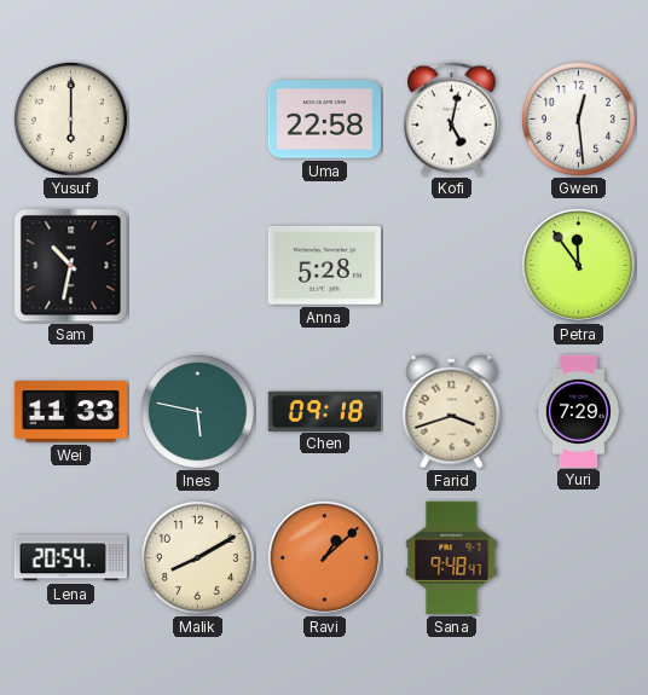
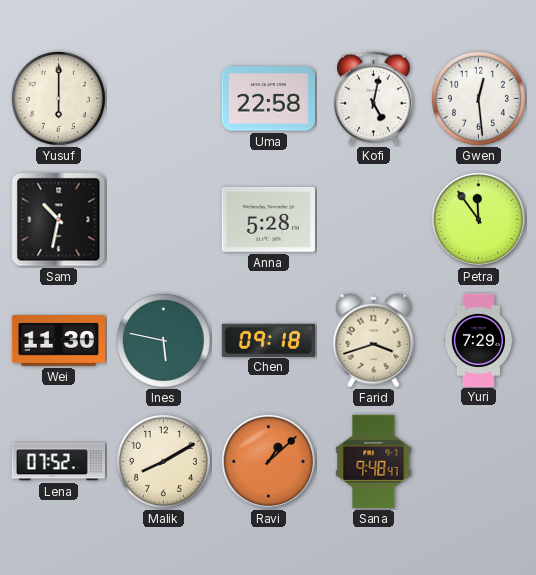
Wei: 11:33 -> 11:30 (58, 341)
Lena: 20:54 -> 07:52 (58, 462)
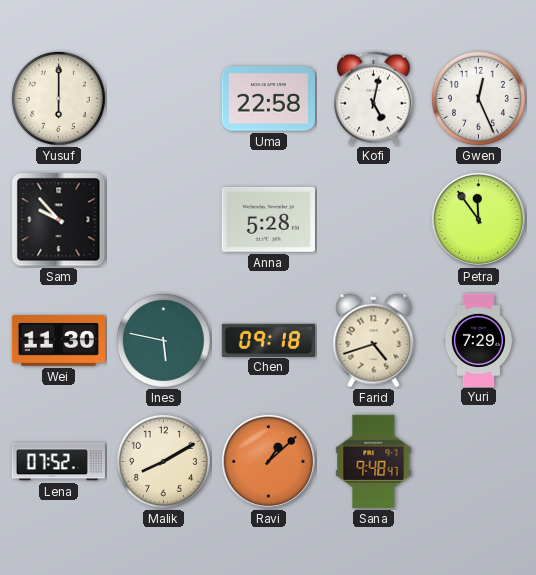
Gwen: 12:29 -> 12:26 (478, 98)
Sam: 10:32 -> 9:53 (59, 220)
Farid: 3:42 -> 4:42 (374, 341)
